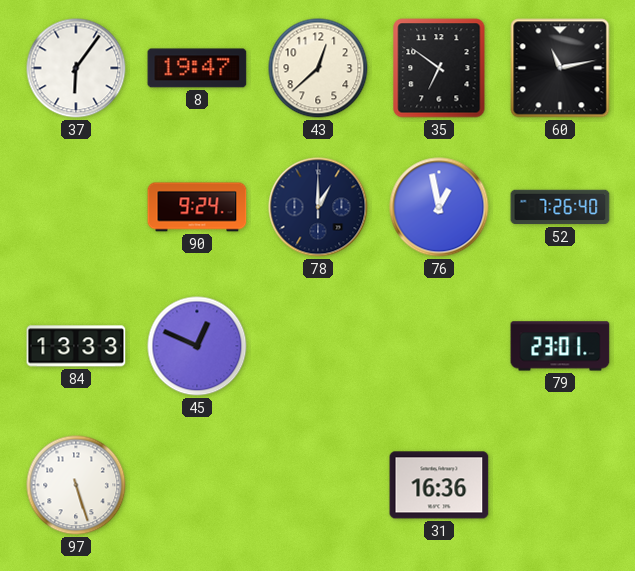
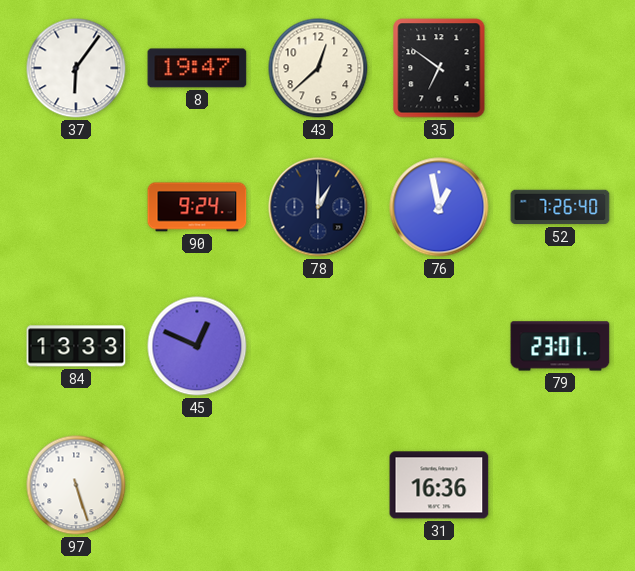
60: 11:13 -> none (560, 68)
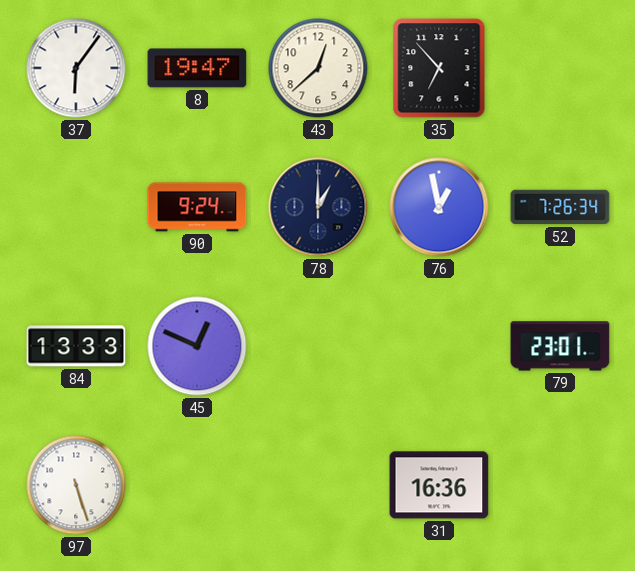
35: 6:51 -> 6:53 (439, 68)
52: 7:26:40 -> 7:26:34 (560, 207)
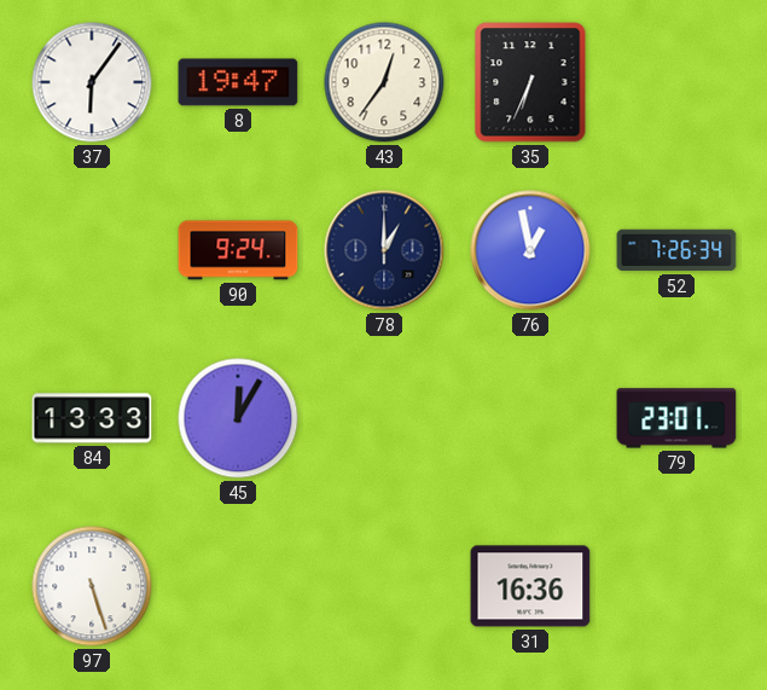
43: 12:38 -> 12:36 (384, 82)
35: 6:53 -> 6:34 (530, 82)
45: 12:49 -> 12:05 (238, 418)
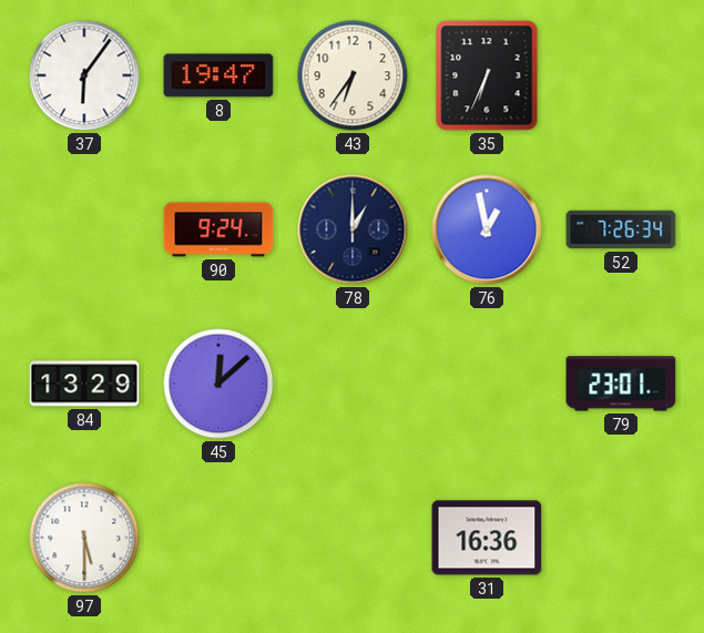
43: 12:36 -> 6:36 (353, 75)
84: 13:33 -> 13:29 (84, 384)
45: 12:05 -> 12:08 (218, 384)
97: 5:27 -> 5:30 (84, 538)
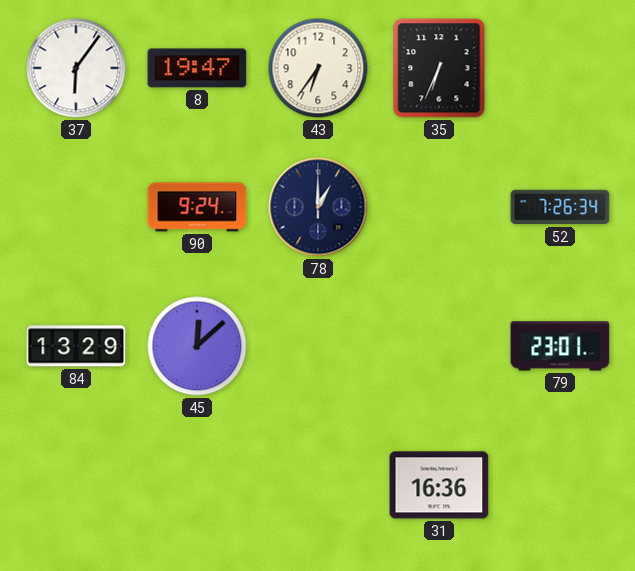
76: 12:58 -> none (487, 229)
97: 5:30 -> none (84, 538)
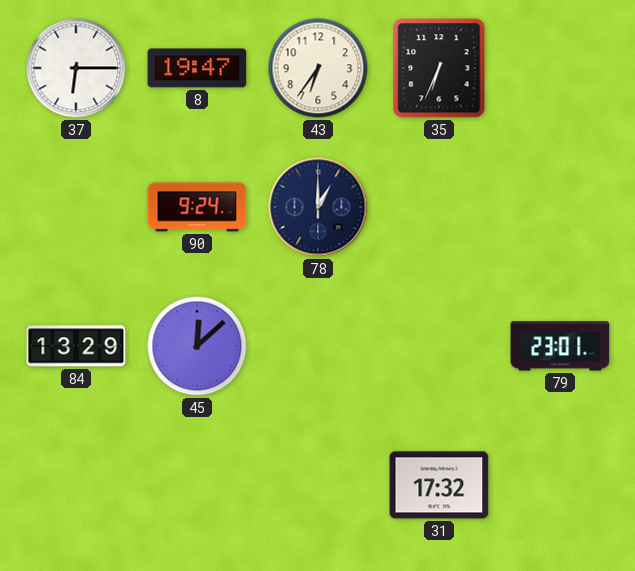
37: 6:06 -> 6:15 (76, 68)
52: 7:26 -> none (560, 207)
31: 16:36 -> 17:32 (439, 485)
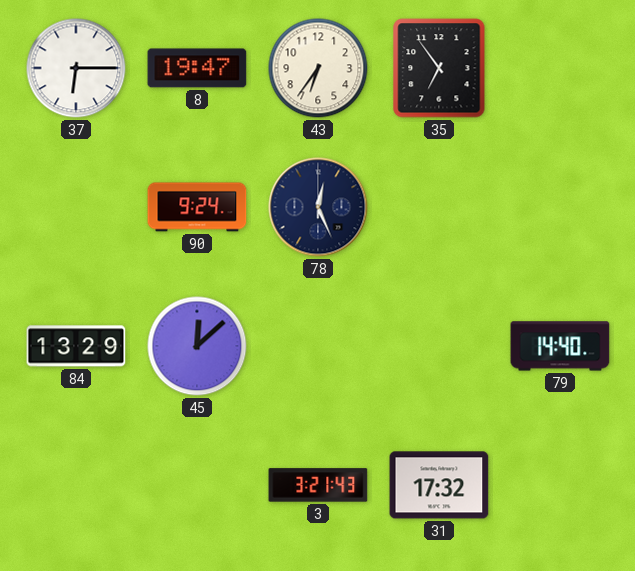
35: 6:34 -> 6:54 (439, 68)
78: 1:00 -> 12:26 (318, 207)
79: 23:01 -> 14:40 (560, 346)
3: none -> 3:21 (318, 485)
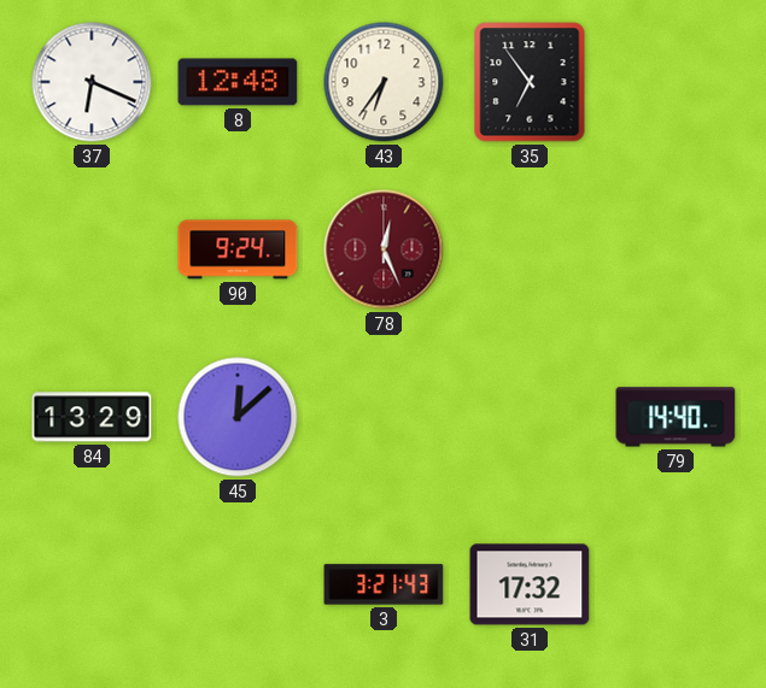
37: 6:15 -> 6:19 (92, 82)
8: 19:47 -> 12:48 (238, 82)
78 dial: navy -> burgundy (384, 249)
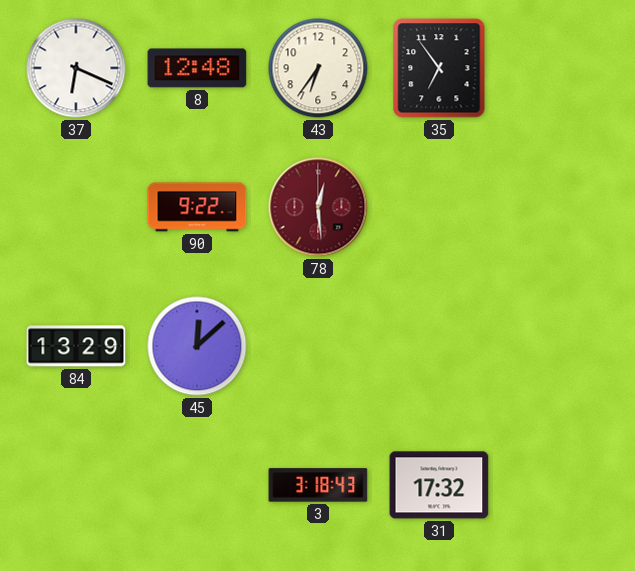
90: 9:24 -> 9:22 (197, 207)
78: 12:26 -> 12:29 (318, 207)
79: 14:40 -> none (676, 417)
3: 3:21 -> 3:18 (318, 485)
